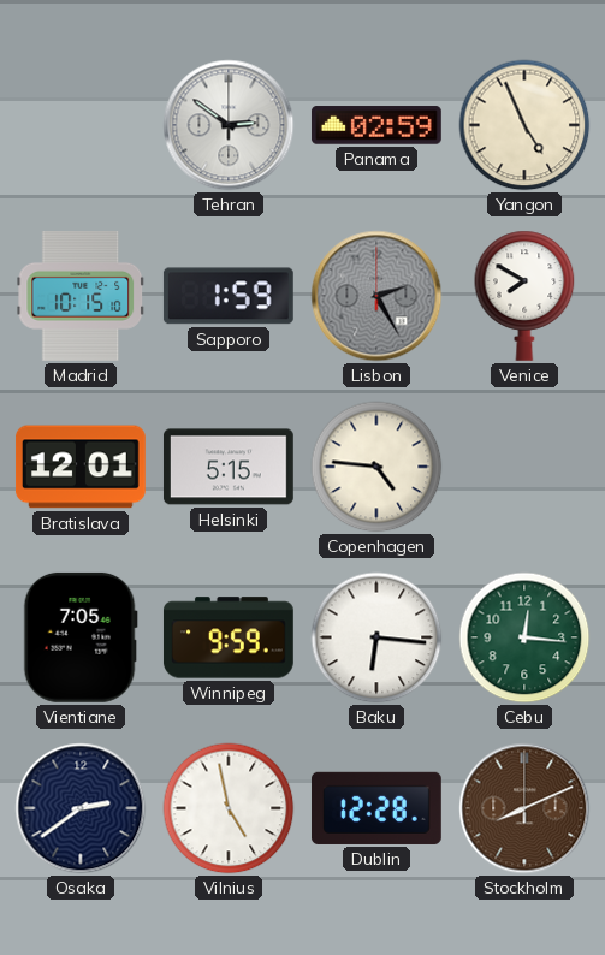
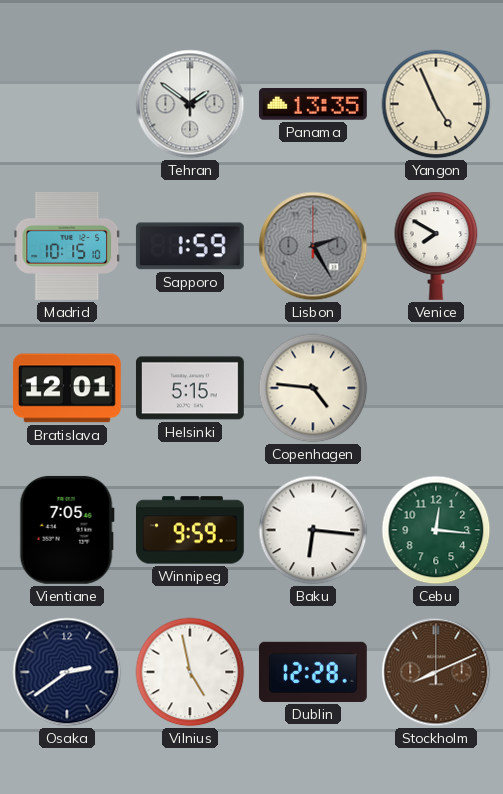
Tehran: 2:51 -> 1:51 (190, 104)
Panama: 02:59 -> 13:35 (313, 104)
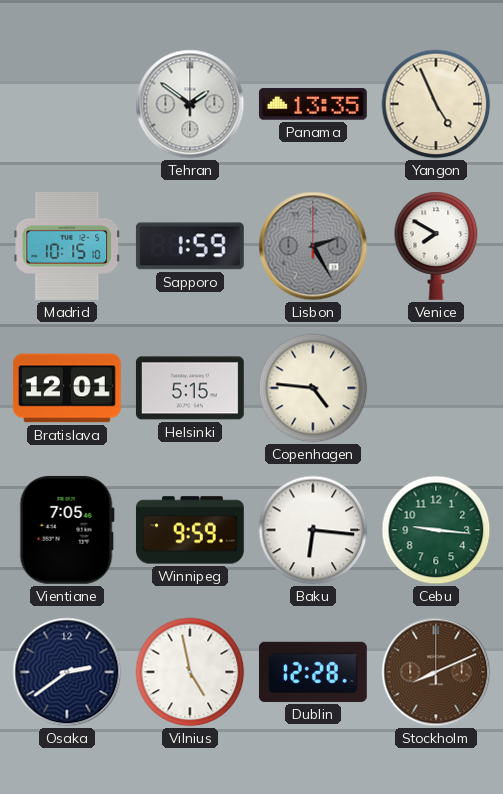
Cebu: 12:16 -> 9:16 (436, 530)
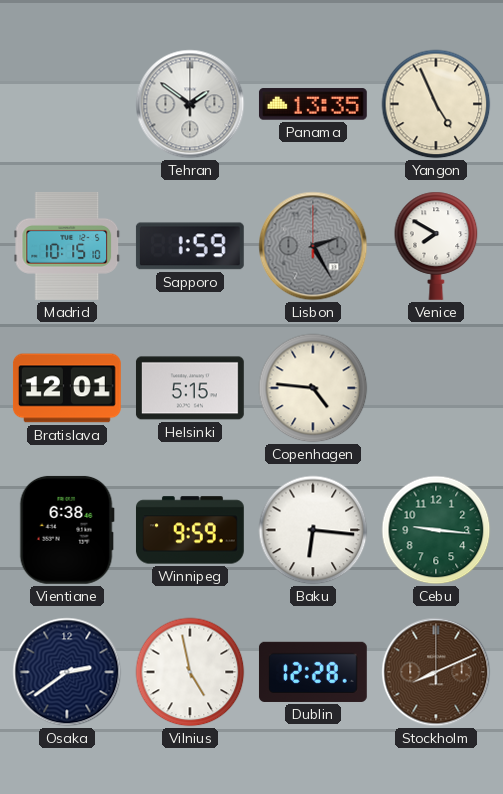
Vientiane: 7:05 -> 6:38 (67, 530)
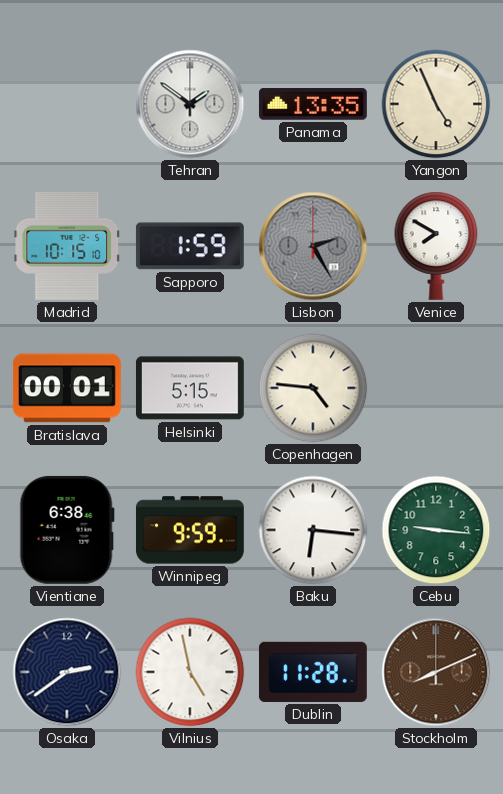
Bratislava: 12:01 -> 00:01 (67, 388)
Dublin: 12:28 -> 11:28 (313, 672)
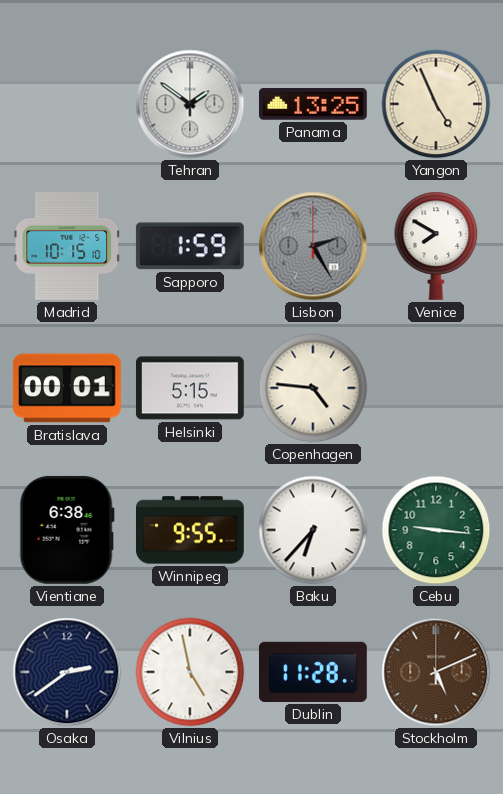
Panama: 13:35 -> 13:25 (313, 104)
Winnipeg: 9:59 -> 9:55 (190, 530)
Baku: 6:16 -> 6:37 (313, 530)
Stockholm: 8:11 -> 5:11 (436, 672)
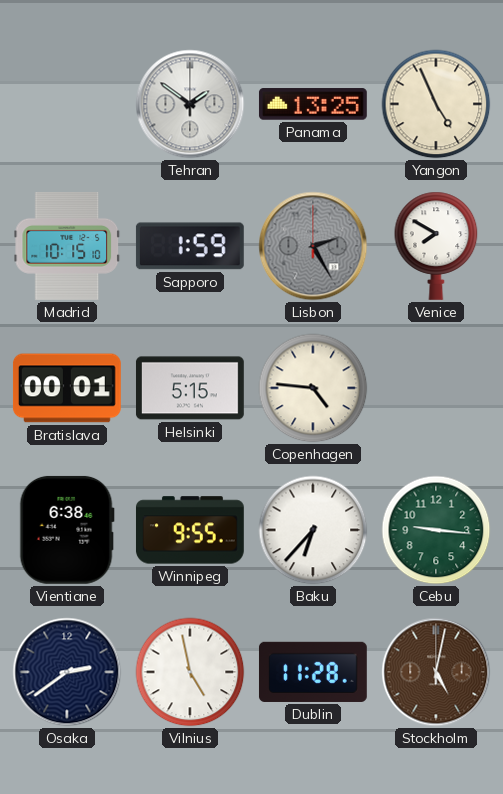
Stockholm: 5:11 -> 5:02 (436, 672)
